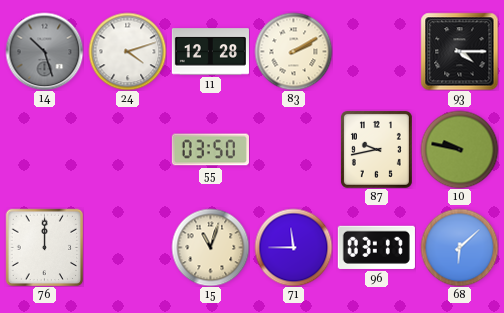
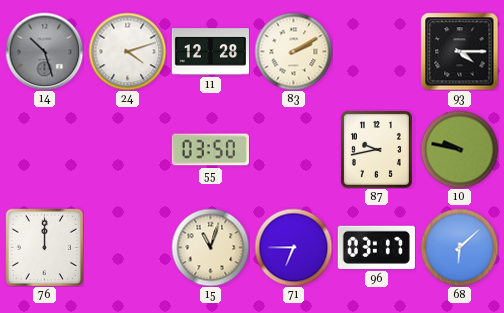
71: 11:45 -> 6:45 (293, 247)
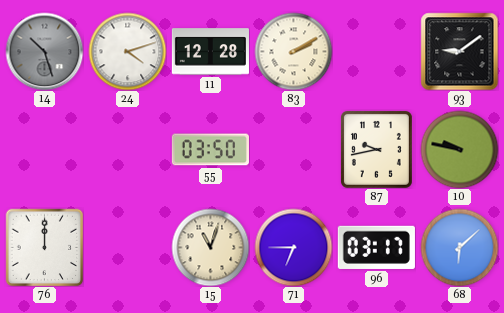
93: 4:15 -> 9:09 (459, 51)
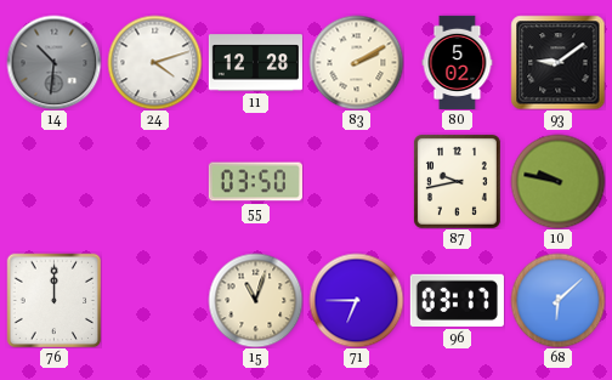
14: 10:27 -> 10:31 (53, 62)
80: none -> 5:02 (458, 62)
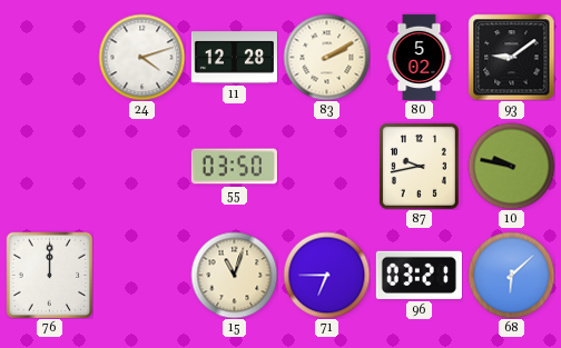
14: 10:31 -> none (53, 62)
96: 03:17 -> 03:21 (419, 275)
